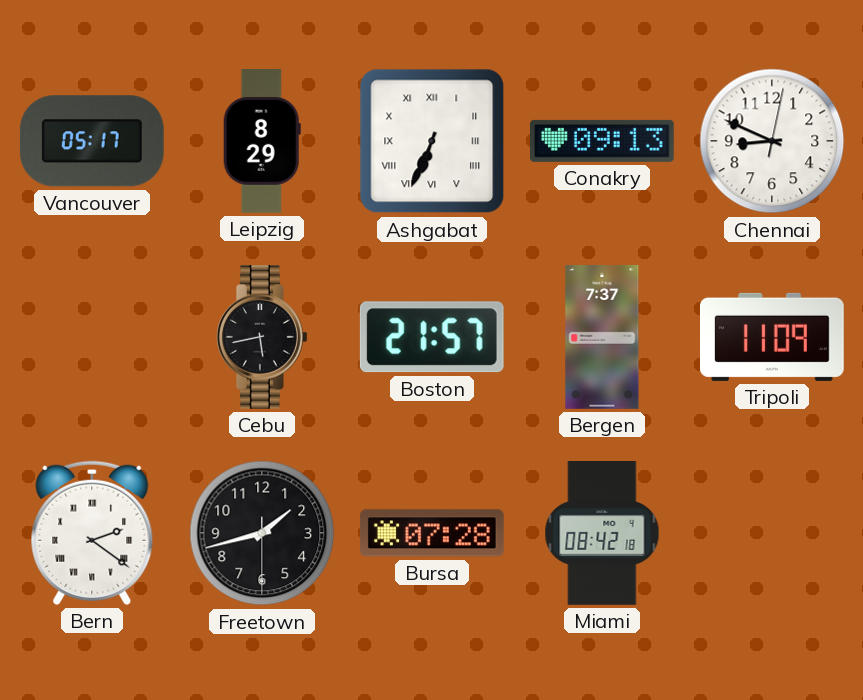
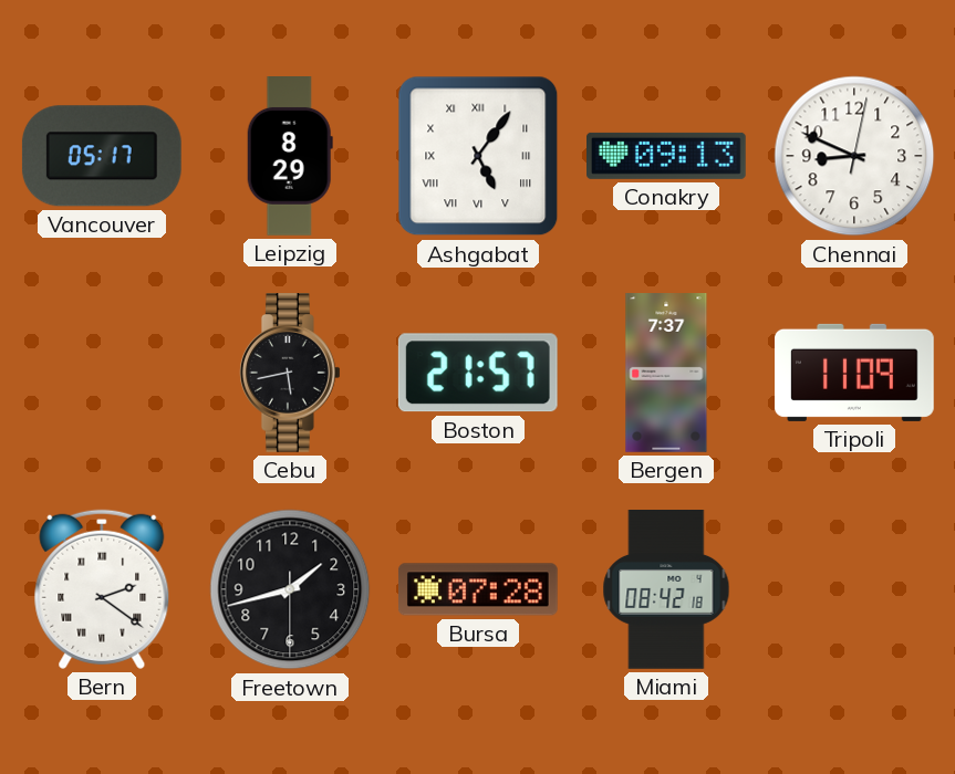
Ashgabat: 6:34 -> 5:06 (478, 156)
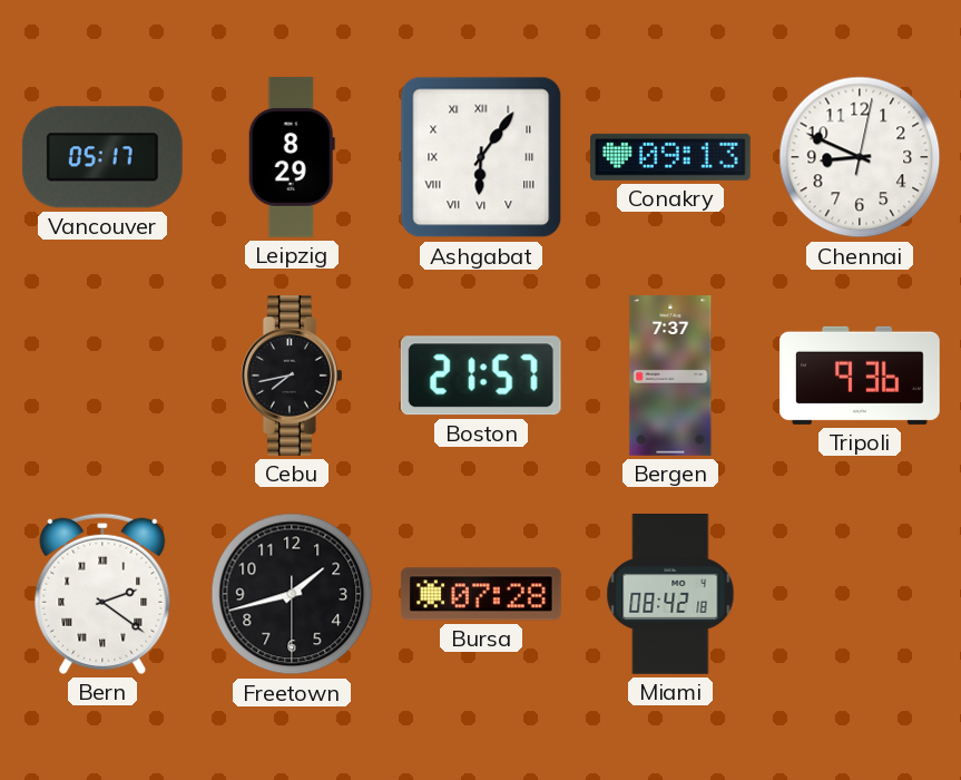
Ashgabat: 5:06 -> 6:06 (481, 157)
Cebu: 5:43 -> 7:43 (292, 377)
Tripoli: 11:09 -> 9:36 (861, 376)
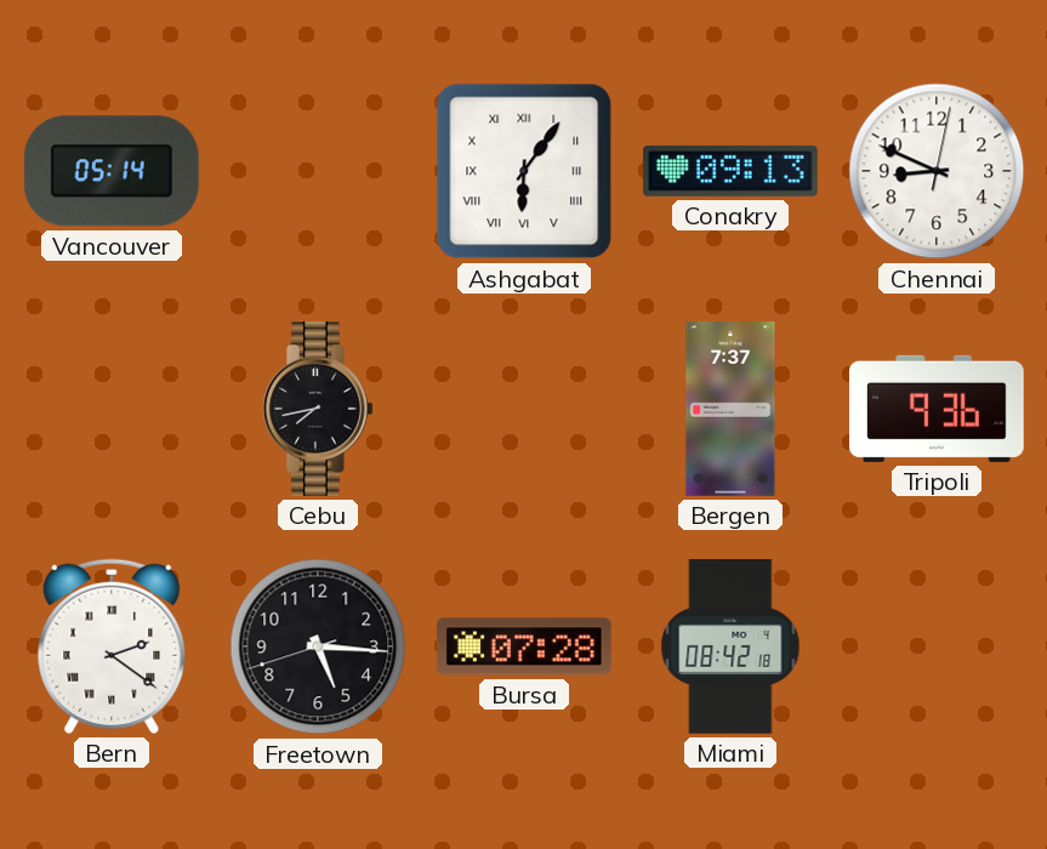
Vancouver: 05:17 -> 05:14 (112, 171)
Leipzig: 8:29 -> none (292, 158)
Boston: 21:57 -> none (481, 376)
Freetown: 1:42 -> 5:15 (318, 646)
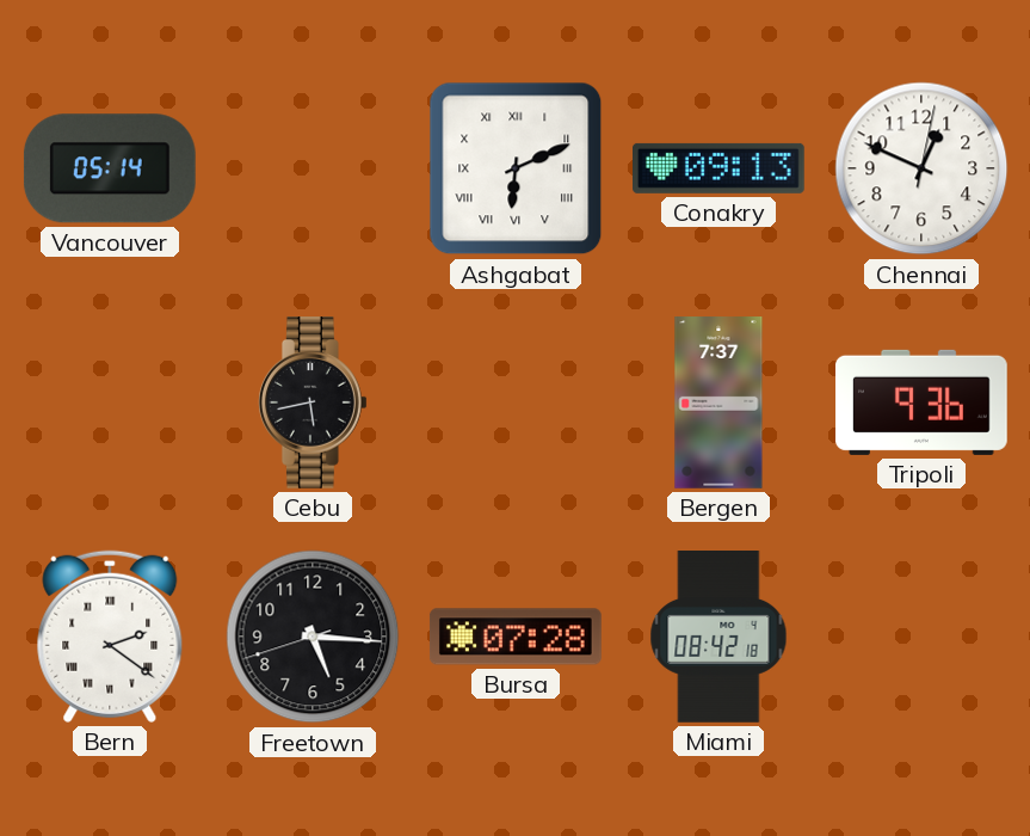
Ashgabat: 6:06 -> 6:11 (516, 168)
Chennai: 8:49 -> 12:49 (921, 168)
Cebu: 7:43 -> 5:43 (313, 404)
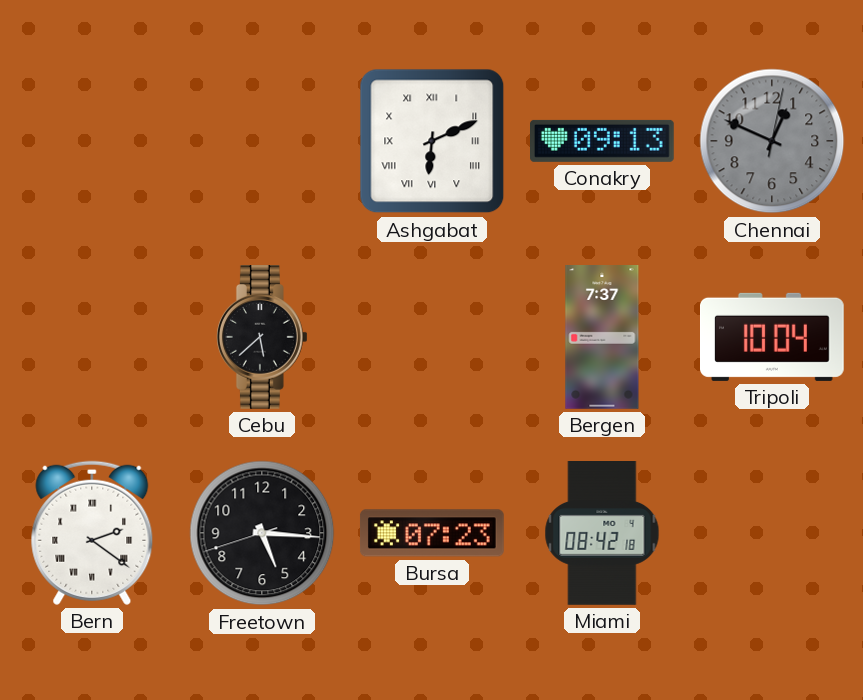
Vancouver: 05:14 -> none (110, 168)
Chennai dial: white -> grey (772, 141)
Cebu: 5:43 -> 5:38 (262, 338)
Tripoli: 9:36 -> 10:04 (773, 337)
Bursa: 07:28 -> 07:23 (432, 533)
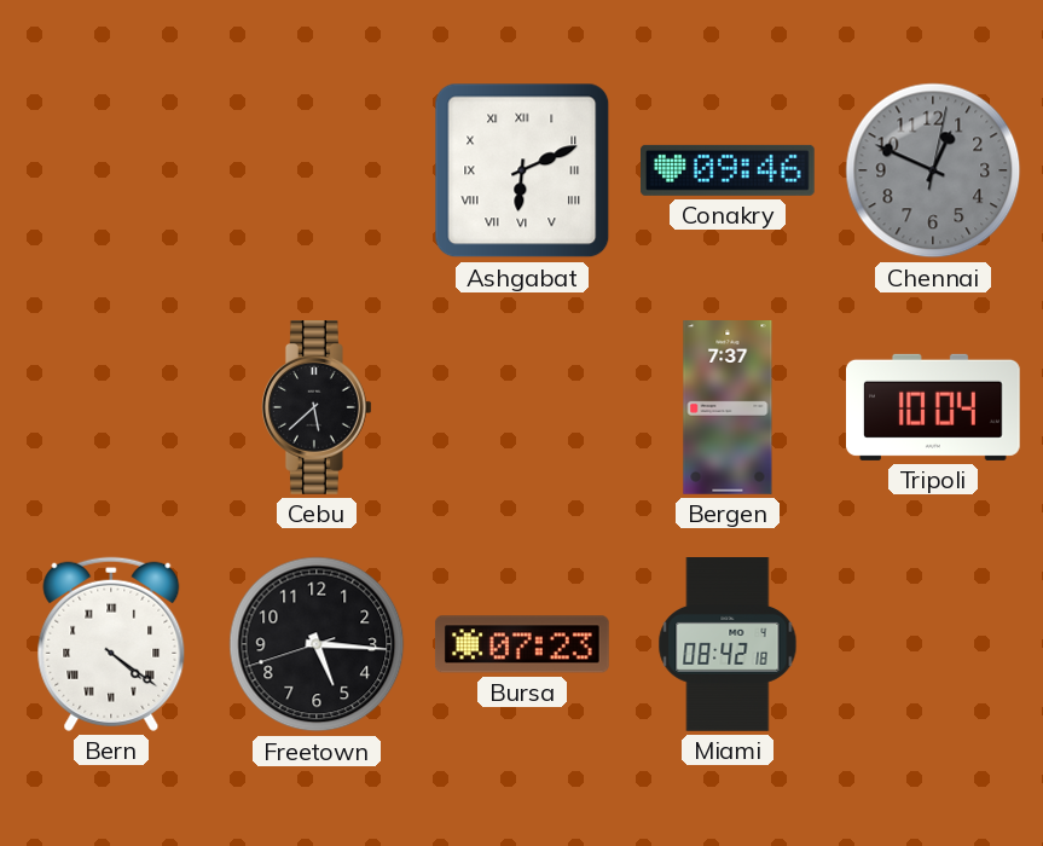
Conakry: 09:13 -> 09:46 (729, 170)
Bern: 2:21 -> 4:21 (111, 644)
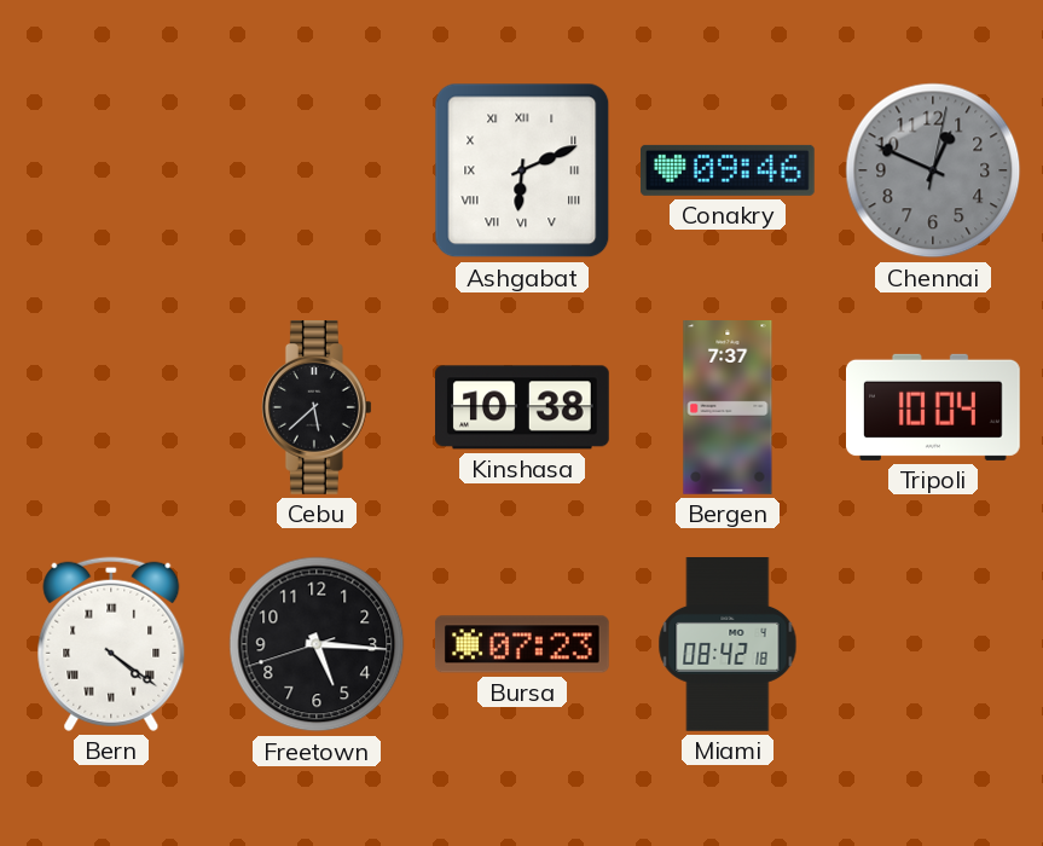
Kinshasa: none -> 10:38 (523, 407)
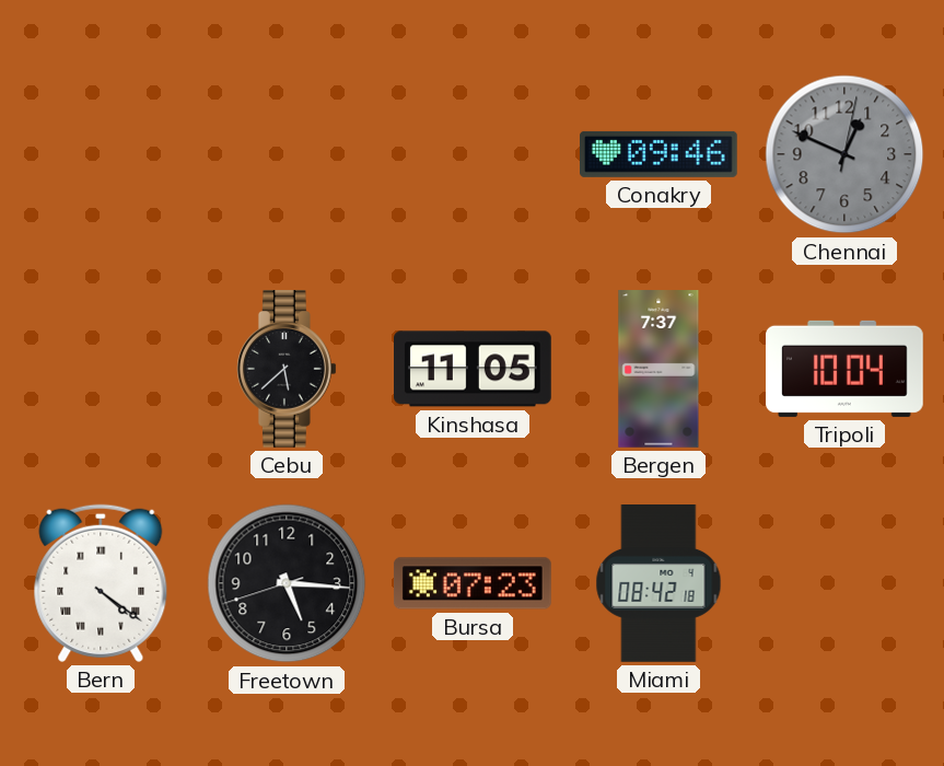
Ashgabat: 6:11 -> none (522, 170)
Kinshasa: 10:38 -> 11:05 (474, 369)
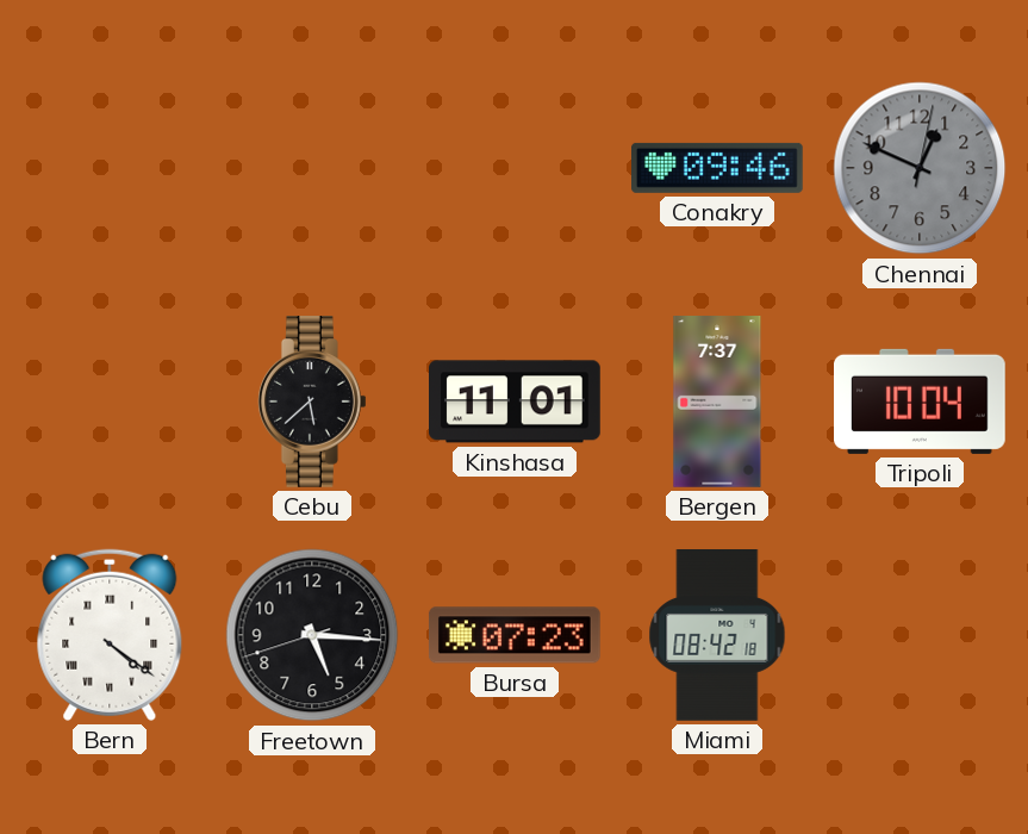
Kinshasa: 11:05 -> 11:01 (516, 402)
